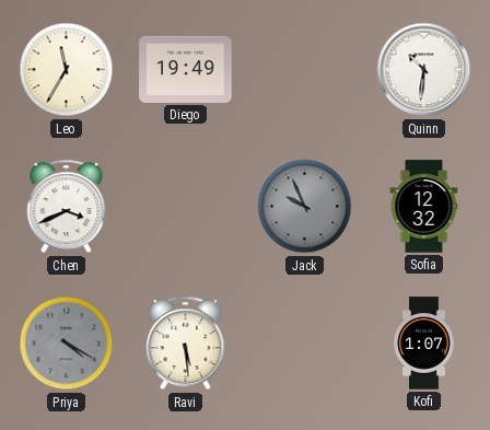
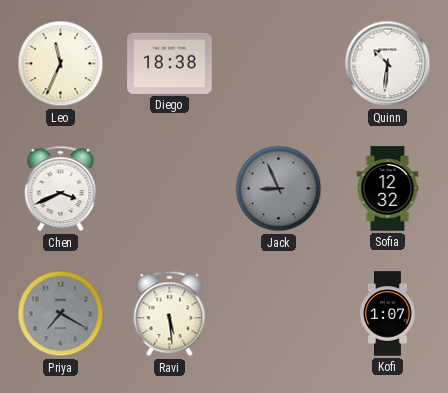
Leo: 11:35 -> 11:34 (61, 64)
Diego: 19:49 -> 18:38 (170, 63)
Jack: 9:56 -> 8:56 (279, 189)
Priya: 4:20 -> 7:20 (61, 314)
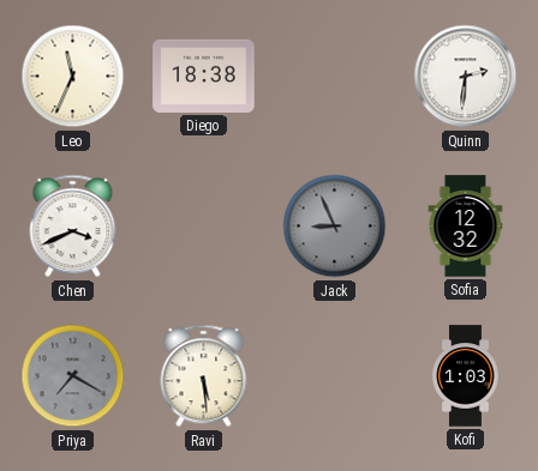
Quinn: 10:31 -> 2:31 (466, 77)
Kofi: 1:07 -> 1:03 (466, 376)
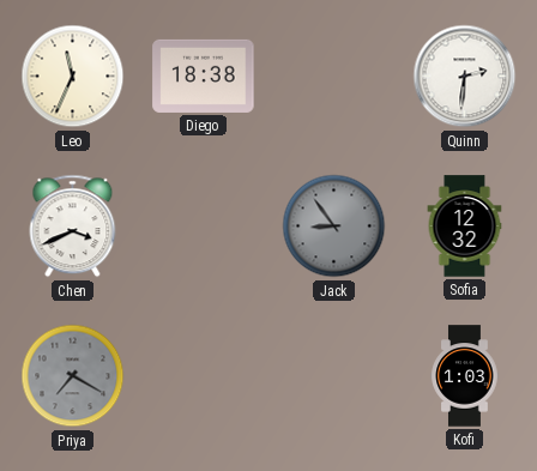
Jack: 8:56 -> 8:54 (334, 227)
Ravi: 5:29 -> none (204, 376)
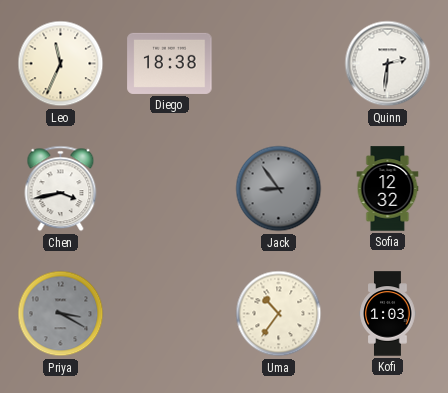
Chen: 3:41 -> 3:43 (61, 189)
Priya: 7:20 -> 3:20 (61, 314)
Uma: none -> 10:36 (279, 314)
